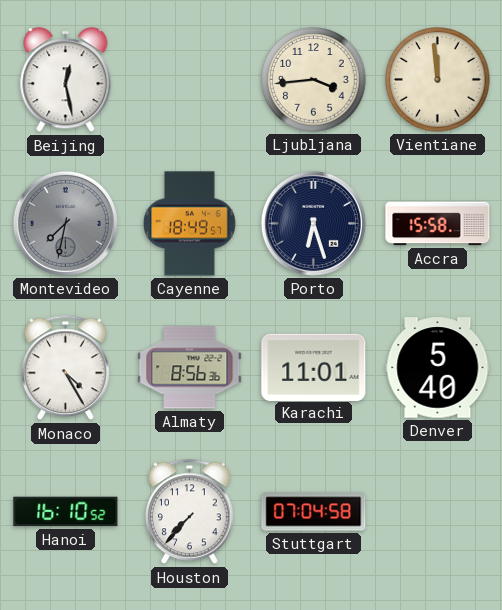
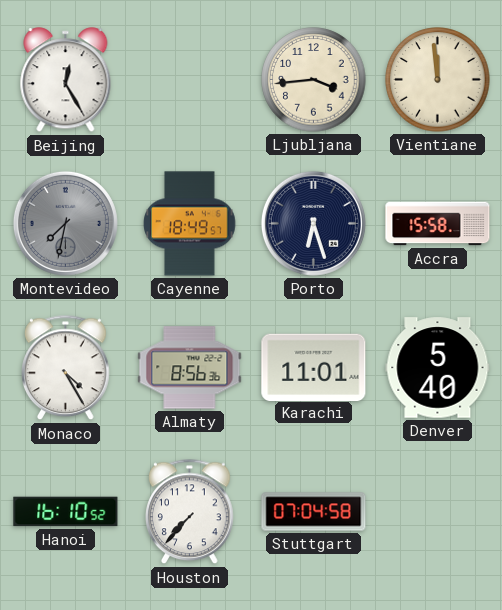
Beijing: 12:28 -> 12:25 (66, 80)
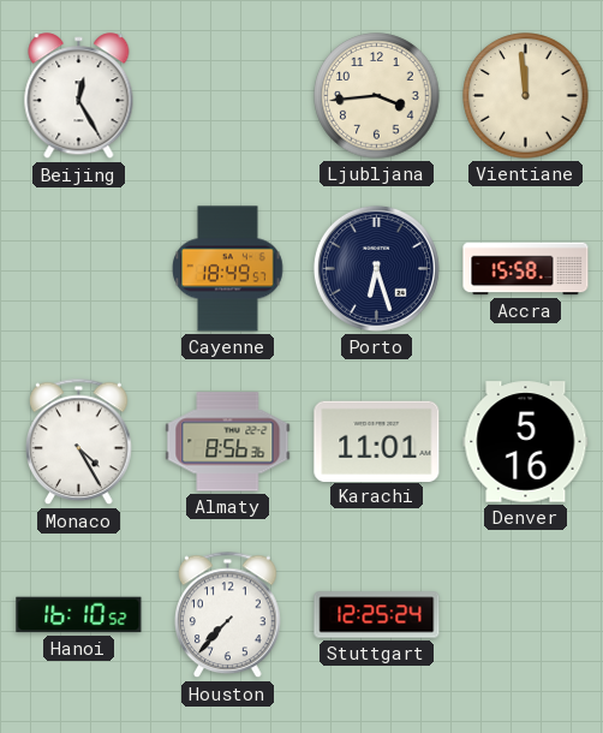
Montevideo: 7:32 -> none (65, 223)
Denver: 5:40 -> 5:16 (526, 442)
Stuttgart: 07:04 -> 12:25 (377, 615)
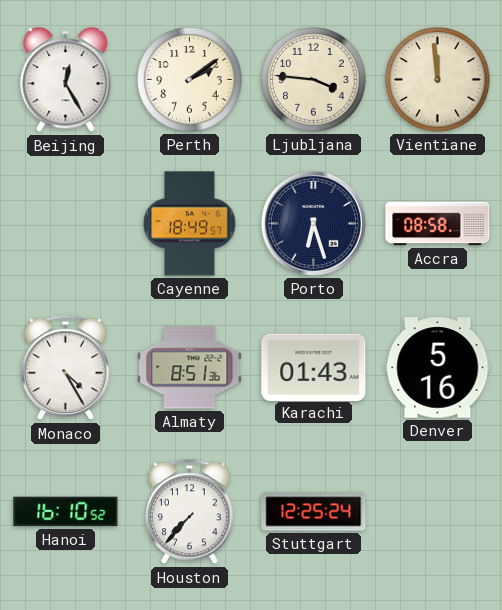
Perth: none -> 2:09 (190, 80)
Ljubljana: 3:44 -> 3:46 (314, 80)
Accra: 15:58 -> 08:58 (438, 224)
Almaty: 8:56 -> 8:51 (190, 368)
Karachi: 11:01 -> 01:43 (314, 367)
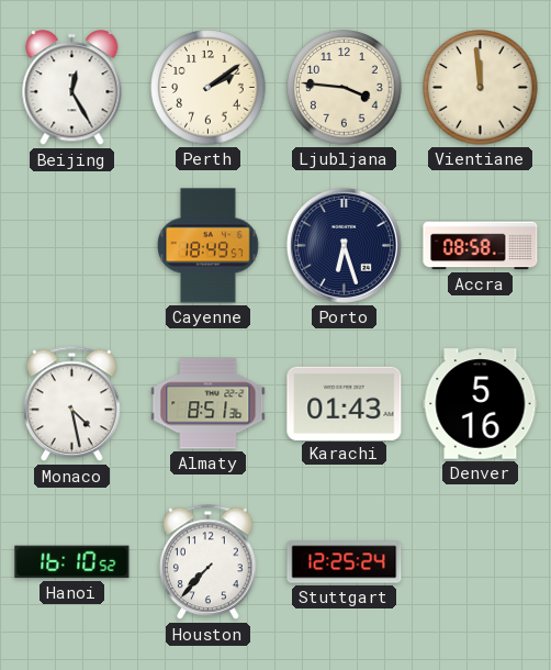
Monaco: 4:25 -> 4:28 (72, 404)
